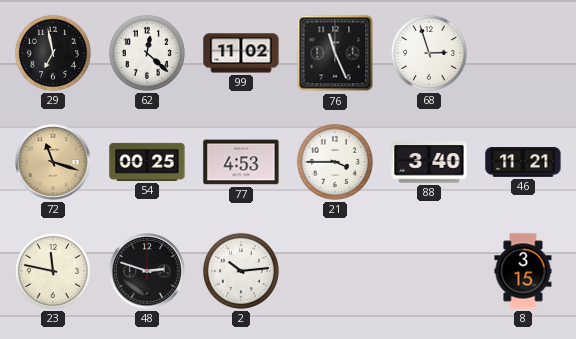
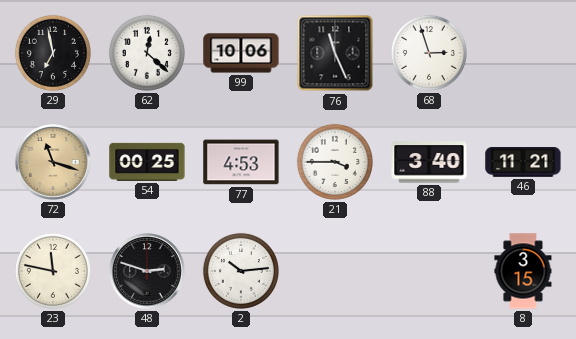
99: 11:02 -> 10:06 (241, 53)
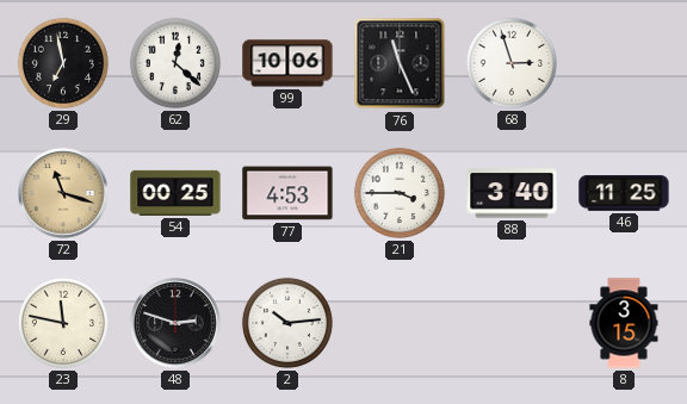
46: 11:21 -> 11:25 (624, 194)
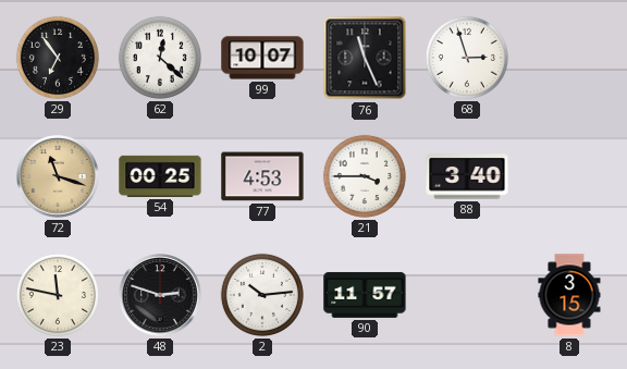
29: 6:58 -> 6:54 (58, 58)
99: 10:06 -> 10:07 (262, 58)
46: 11:25 -> none (624, 194)
90: none -> 11:57 (365, 295)
